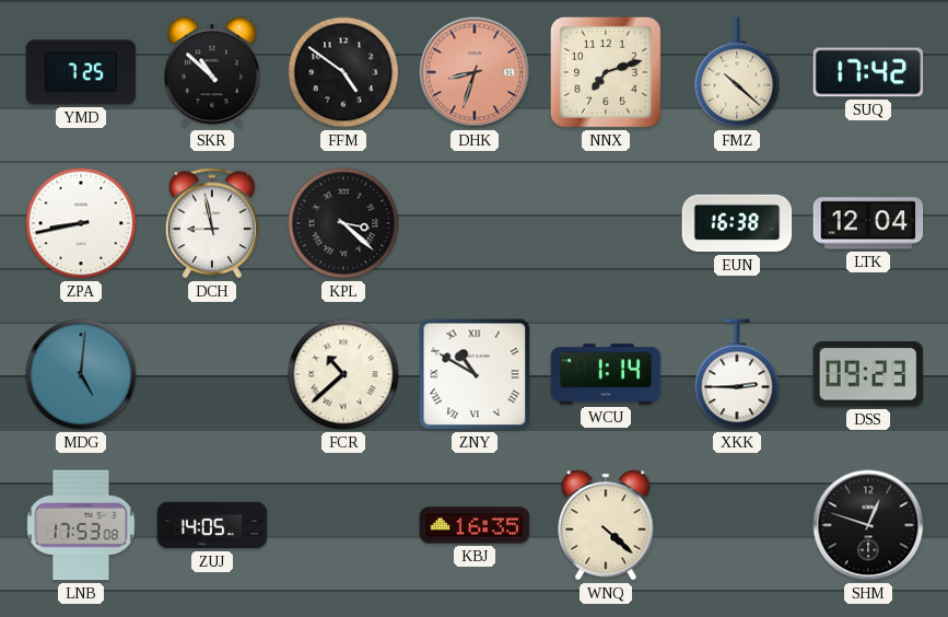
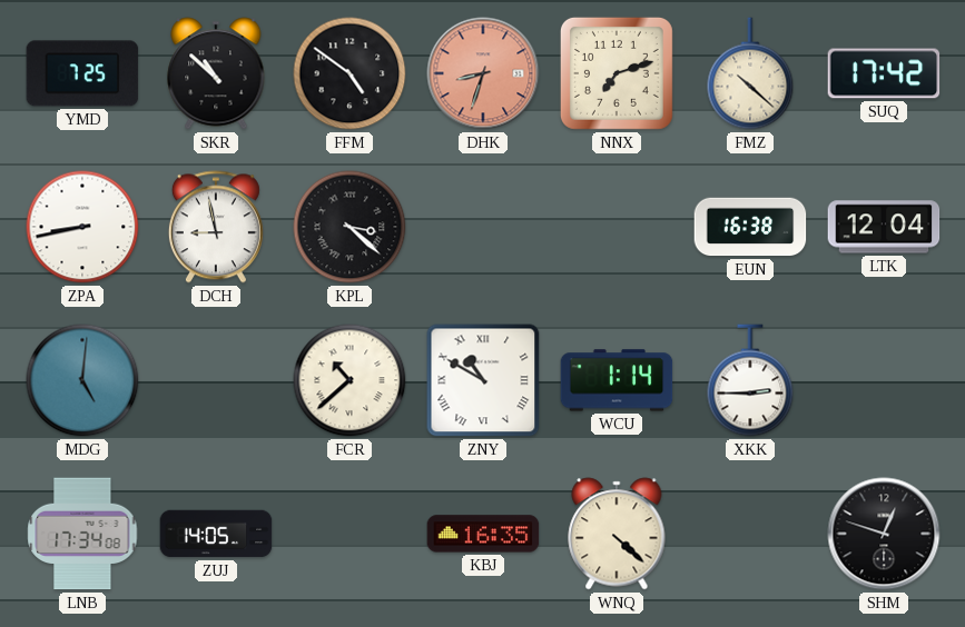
DSS: 09:23 -> none (868, 375)
LNB: 17:53 -> 17:34 (82, 534)
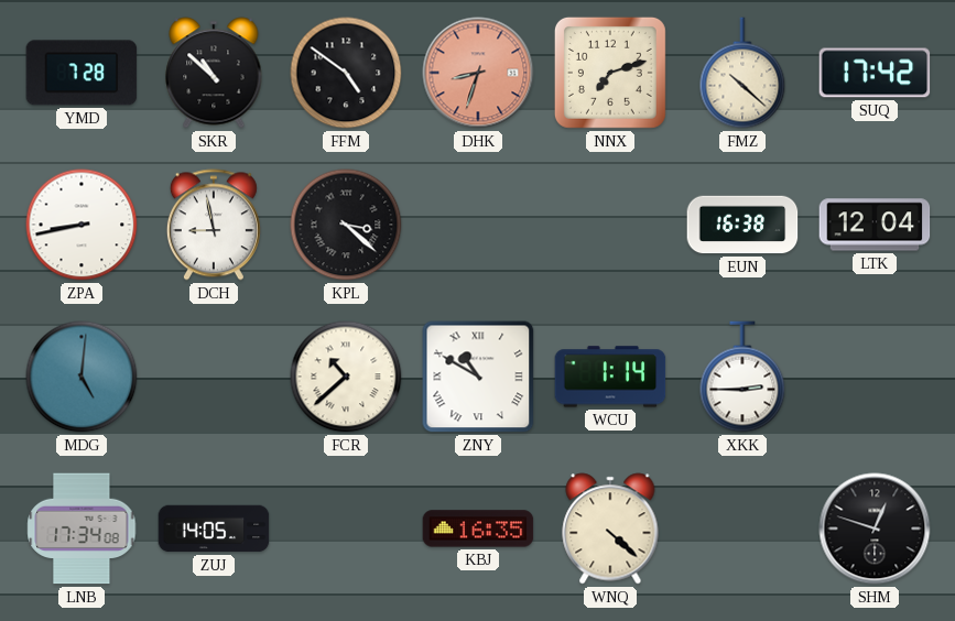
YMD: 7:25 -> 7:28 (82, 73)
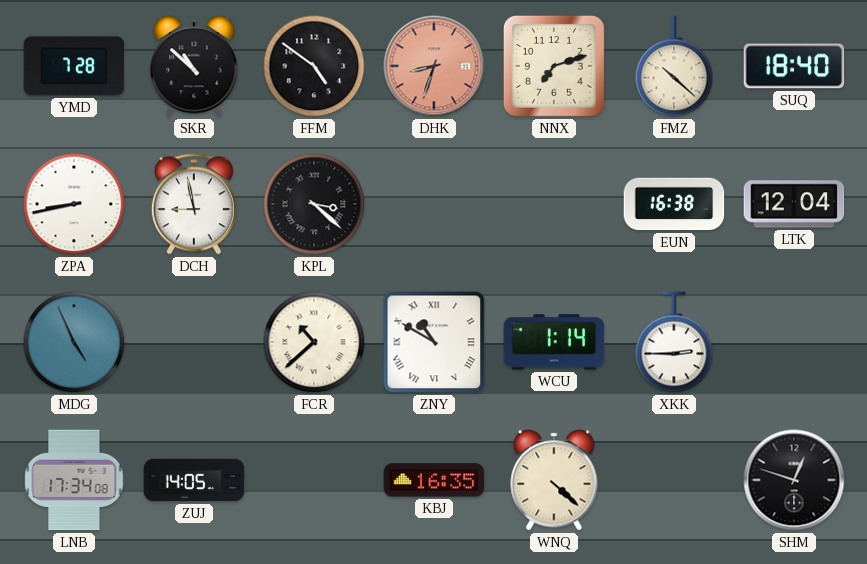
SUQ: 17:42 -> 18:40 (794, 66)
MDG: 5:01 -> 4:56 (74, 342)
